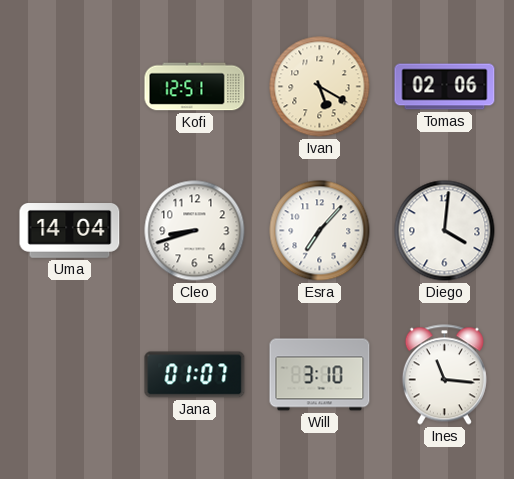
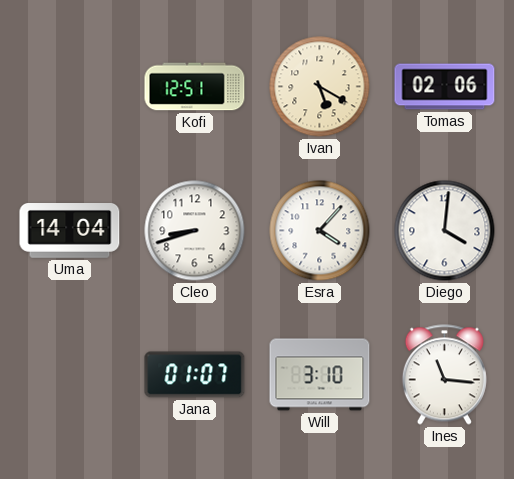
Esra: 7:07 -> 4:07 (320, 231)
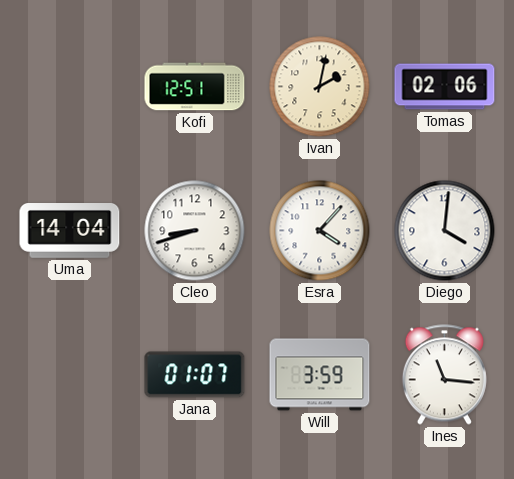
Ivan: 5:20 -> 2:02 (320, 87)
Will: 3:10 -> 3:59 (320, 375)
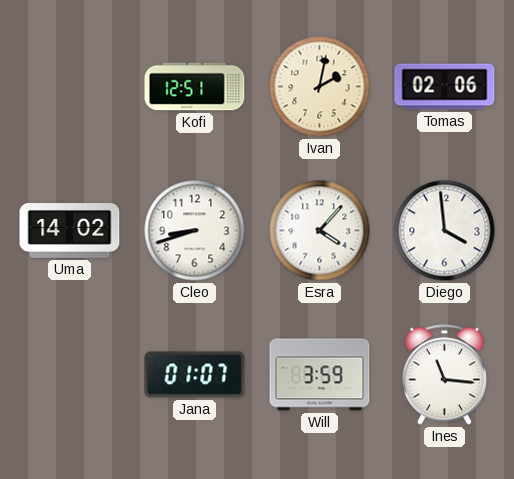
Uma: 14:04 -> 14:02 (70, 231)
Diego: 4:01 -> 3:59 (445, 231)
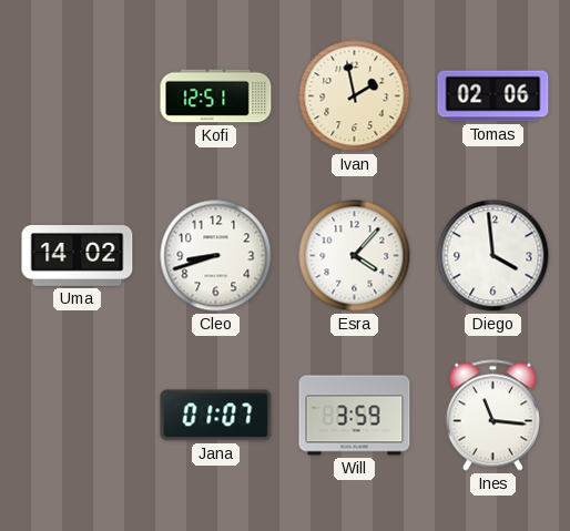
Ivan: 2:02 -> 1:58 (355, 96)
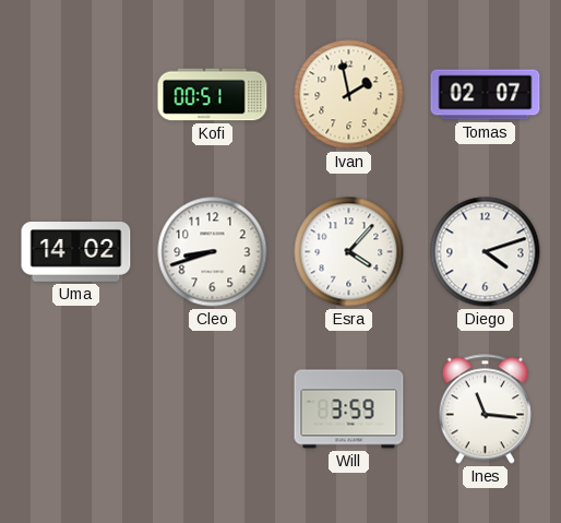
Kofi: 12:51 -> 00:51 (213, 95)
Tomas: 02:06 -> 02:07 (486, 95)
Diego: 3:59 -> 4:12 (486, 252)
Jana: 01:07 -> none (216, 416)
